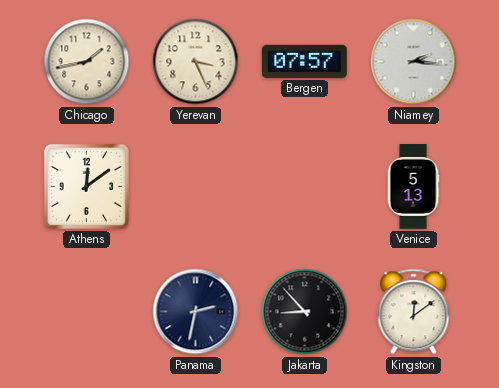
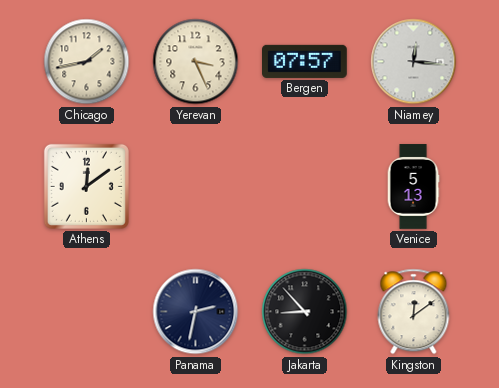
Niamey: 2:16 -> 12:16 (414, 62)
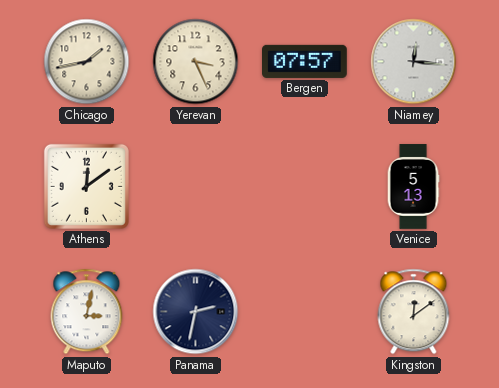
Maputo: none -> 3:02 (87, 312)
Jakarta: 8:53 -> none (305, 312)
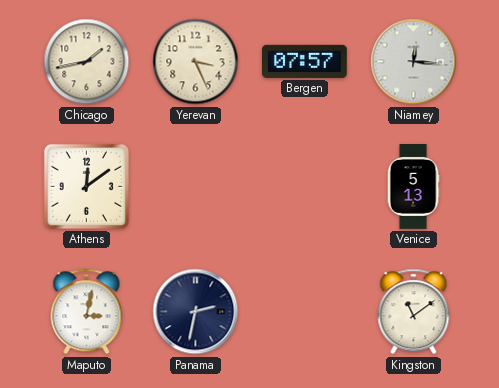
Kingston: 12:09 -> 11:09 (414, 312)
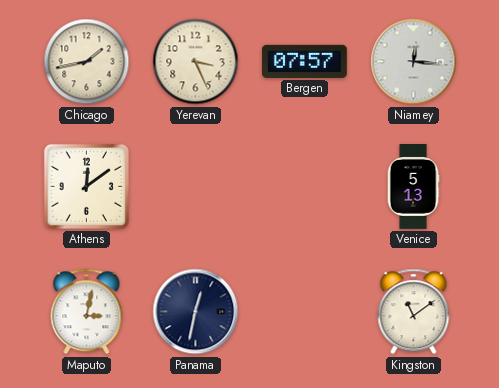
Panama: 2:32 -> 12:32 (196, 312)
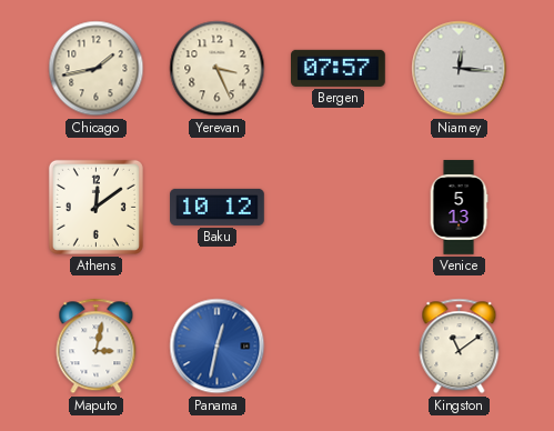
Baku: none -> 10:12 (218, 207)
Panama dial: navy -> blue (218, 347)
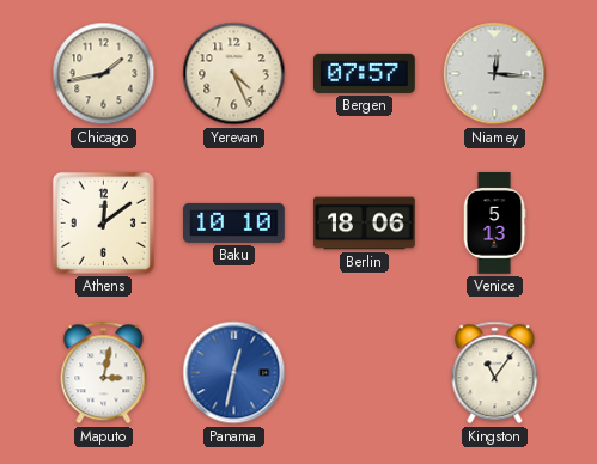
Yerevan: 3:26 -> 4:26 (234, 74)
Baku: 10:12 -> 10:10 (234, 222)
Berlin: none -> 18:06 (365, 224)
Kingston: 11:09 -> 11:06 (495, 373)
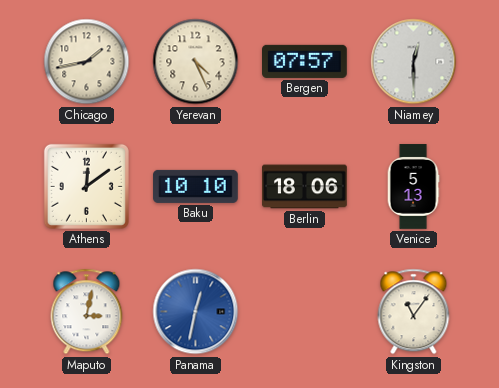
Niamey: 12:16 -> 12:30 (414, 62)
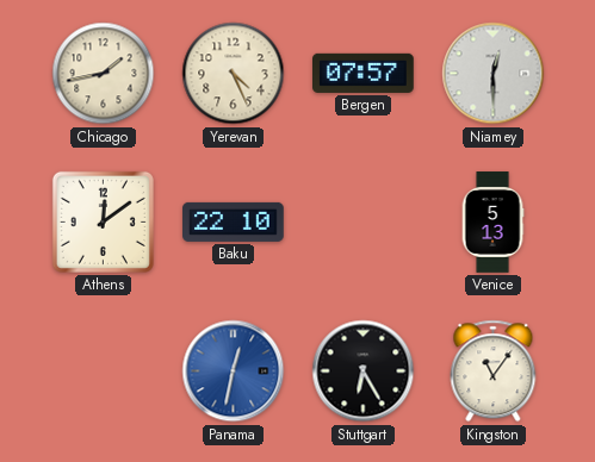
Baku: 10:10 -> 22:10 (234, 221)
Berlin: 18:06 -> none (305, 187)
Maputo: 3:02 -> none (87, 312)
Stuttgart: none -> 6:25 (364, 372)
